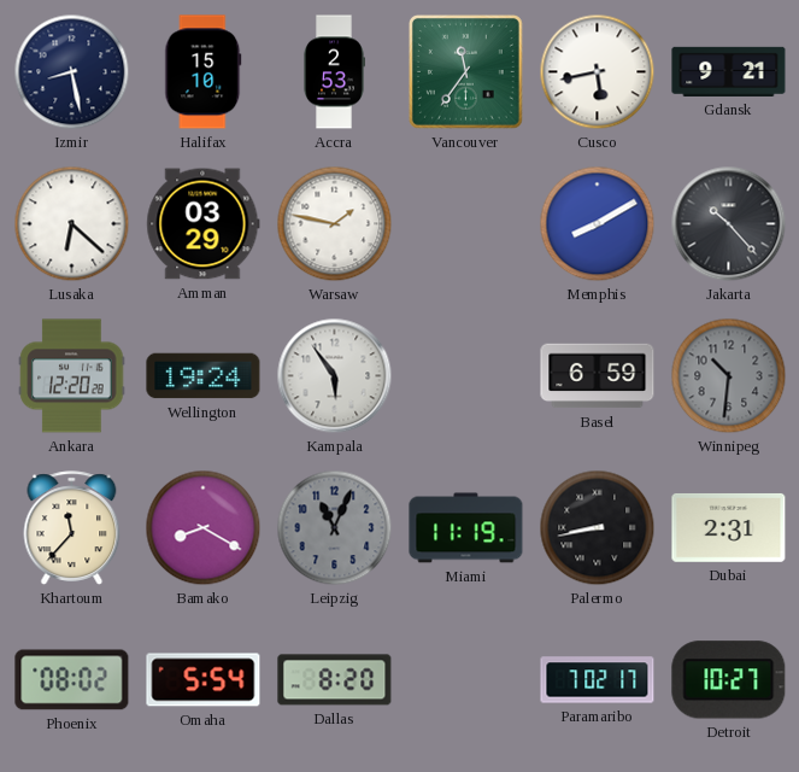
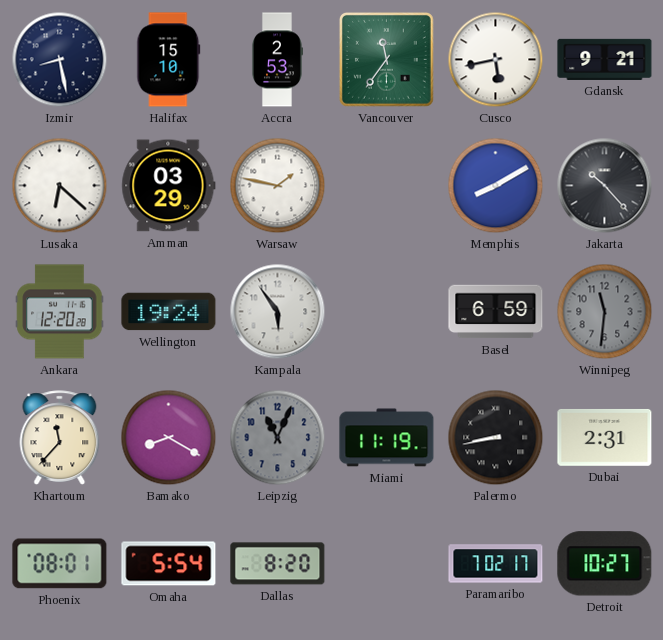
Winnipeg: 10:31 -> 11:31 (605, 312)
Phoenix: 08:02 -> 08:01 (60, 564)
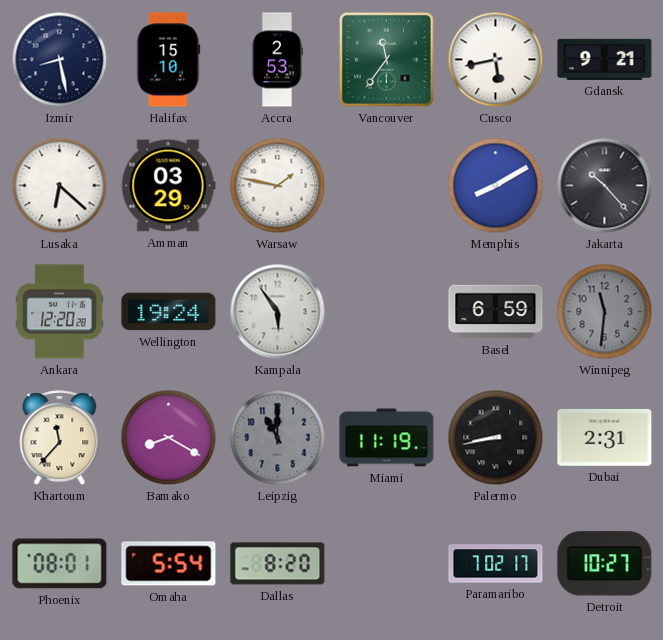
Leipzig: 11:04 -> 11:00 (278, 438)
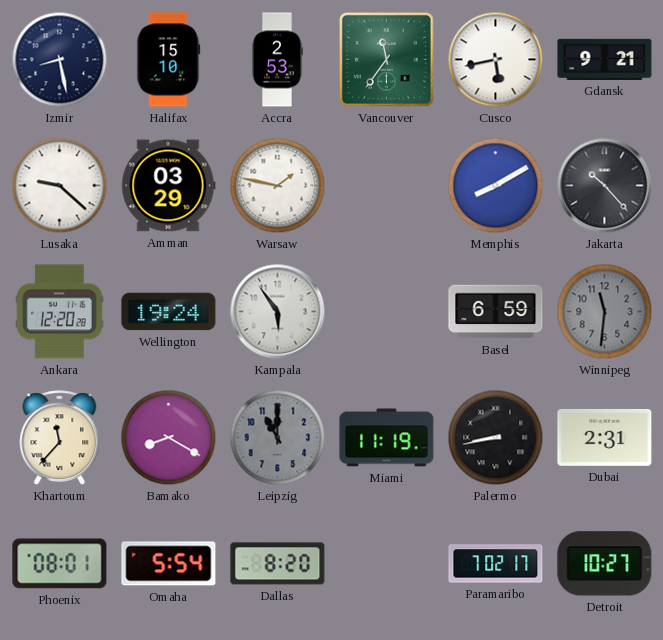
Lusaka: 6:22 -> 9:22 (60, 186)
